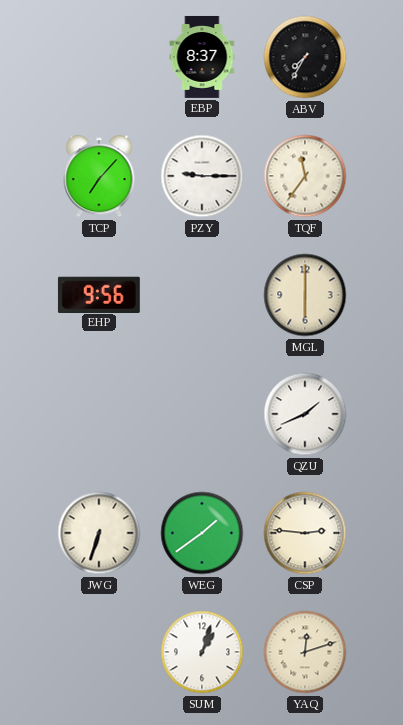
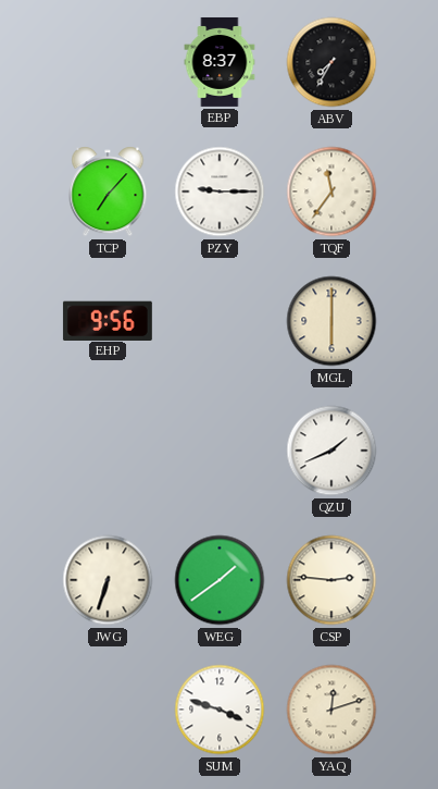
SUM: 1:03 -> 3:48 (220, 710)
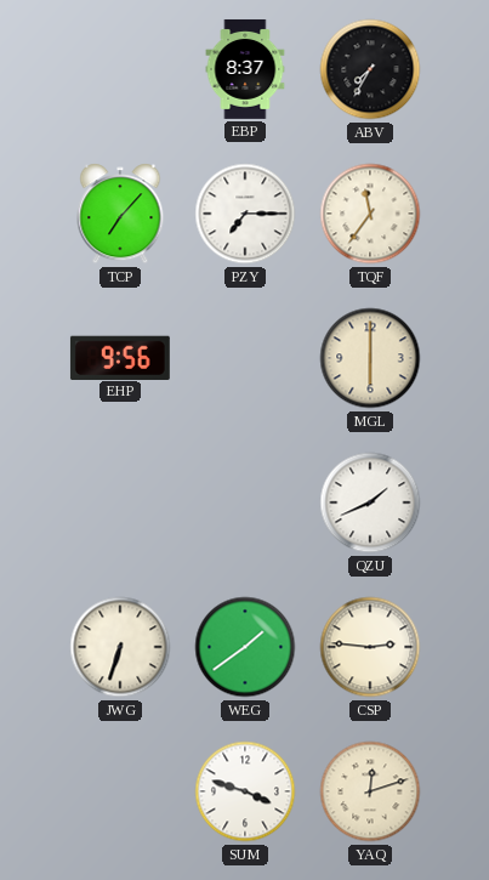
PZY: 9:15 -> 7:15 (245, 214)
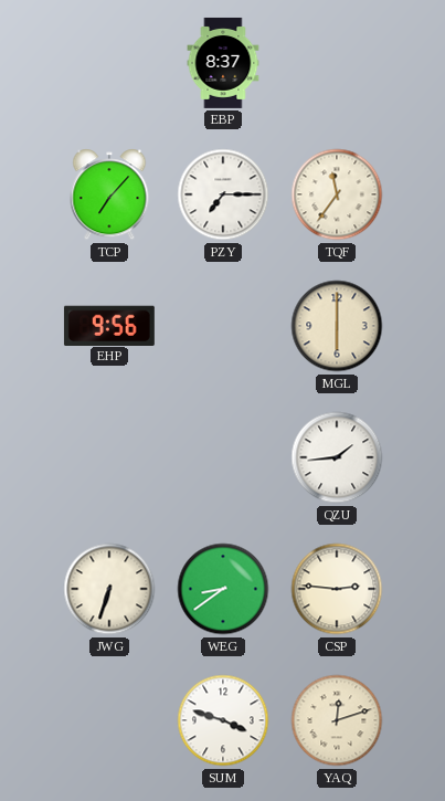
ABV: 7:35 -> none (370, 69)
QZU: 1:41 -> 1:44 (337, 457)
WEG: 1:39 -> 8:39 (223, 589)
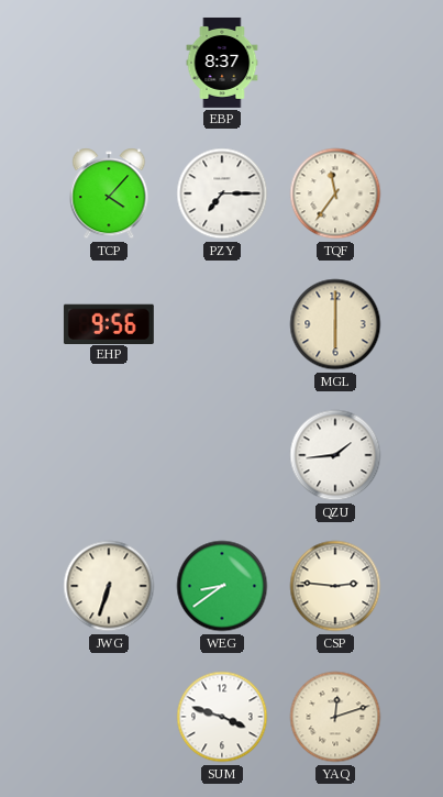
TCP: 7:07 -> 4:07 (109, 193)
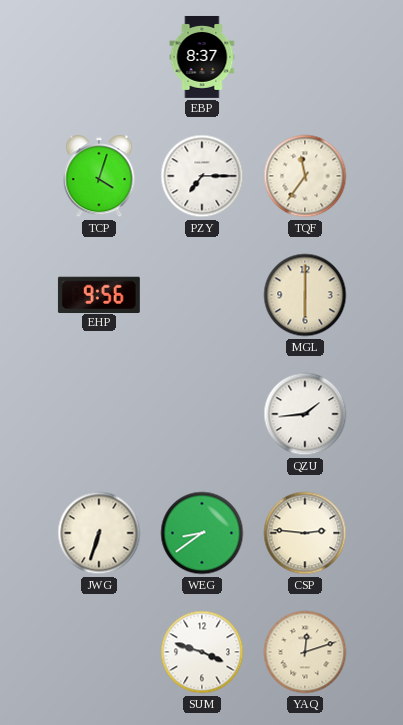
TCP: 4:07 -> 4:03 (99, 176)
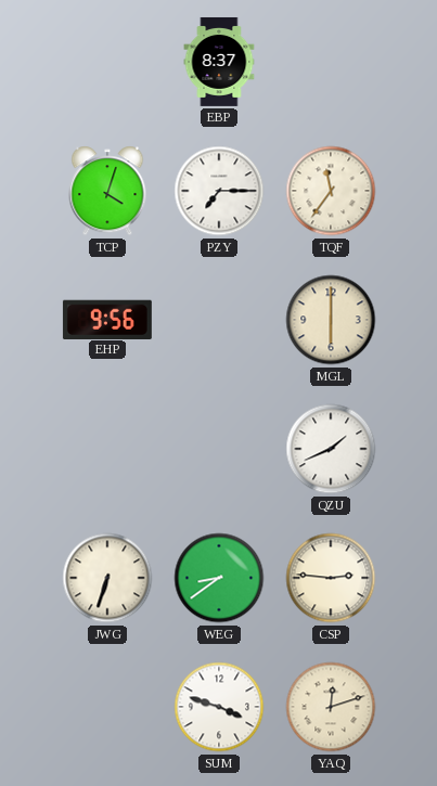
QZU: 1:44 -> 1:41 (331, 449)
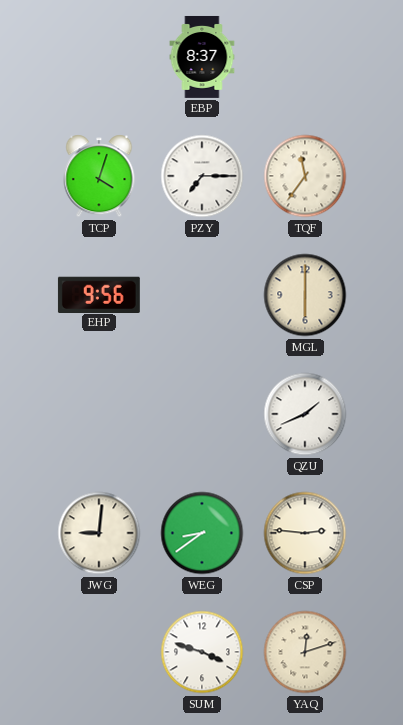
JWG: 6:33 -> 9:01 (99, 533)
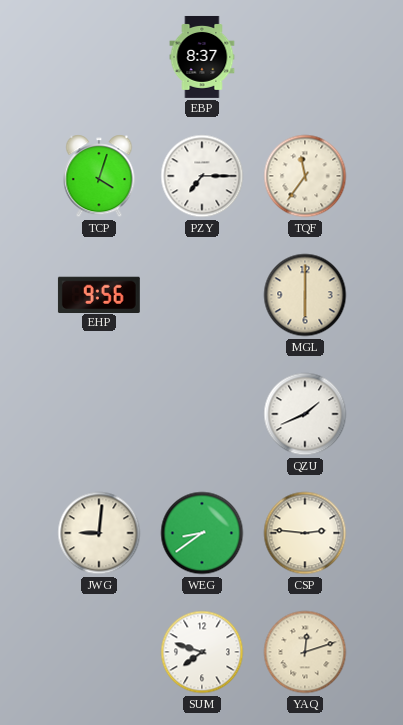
SUM: 3:48 -> 7:48 (202, 652)
